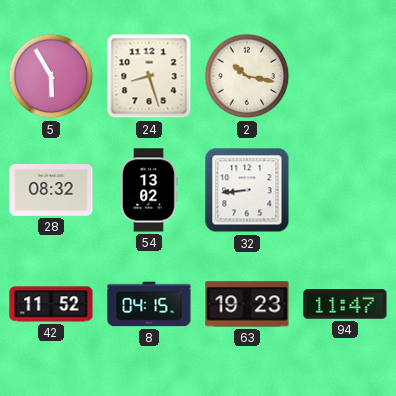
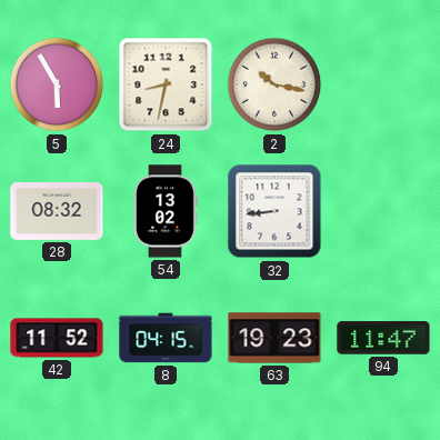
24: 8:27 -> 8:32 (166, 84)
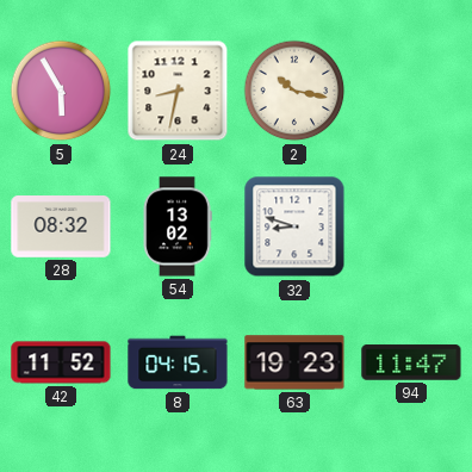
32: 8:44 -> 8:48 (294, 226)
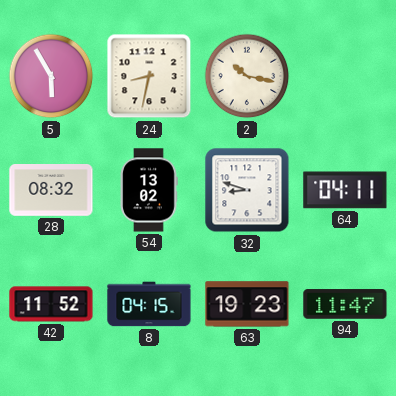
64: none -> 04:11 (345, 190)
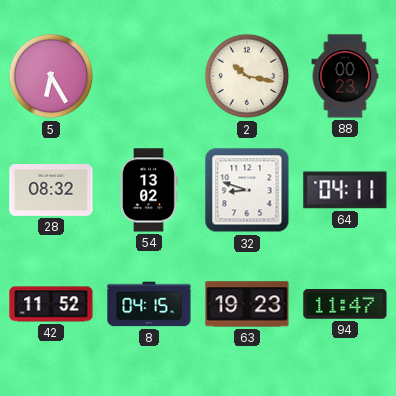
5: 5:55 -> 6:25 (51, 76)
24: 8:32 -> none (149, 76)
88: none -> 00:23 (345, 76)
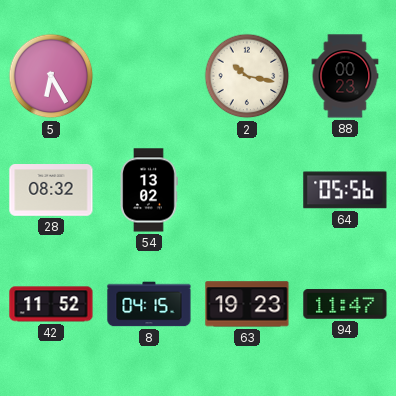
32: 8:48 -> none (247, 190)
64: 04:11 -> 05:56 (345, 190)
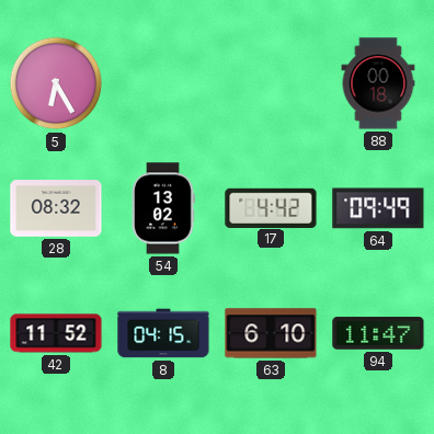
2: 10:17 -> none (247, 76)
88: 00:23 -> 00:18 (378, 83)
17: none -> 4:42 (271, 207)
64: 05:56 -> 09:49 (378, 208)
63: 19:23 -> 6:10 (271, 333)
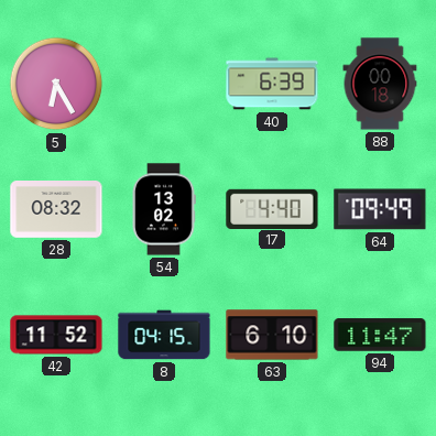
40: none -> 6:39 (272, 84)
17: 4:42 -> 4:40 (272, 208)
